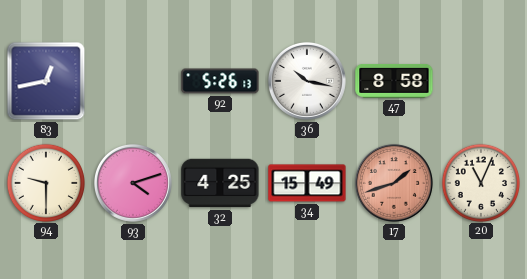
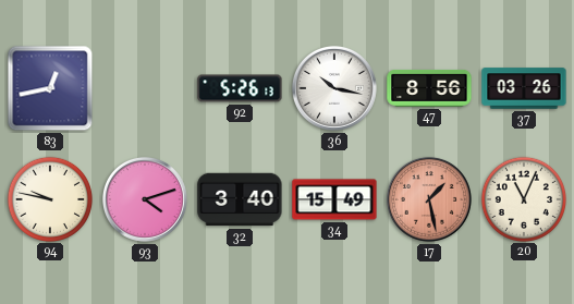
47: 8:58 -> 8:56 (429, 89)
37: none -> 03:26 (524, 88)
94: 9:30 -> 9:47 (49, 198)
32: 4:25 -> 3:40 (240, 199)
17: 1:42 -> 1:28 (429, 199)
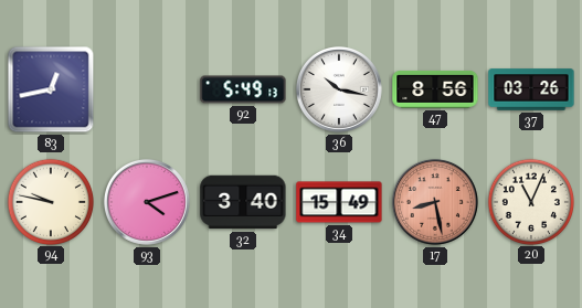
92: 5:26 -> 5:49 (243, 89)
17: 1:28 -> 8:28 (435, 202)
